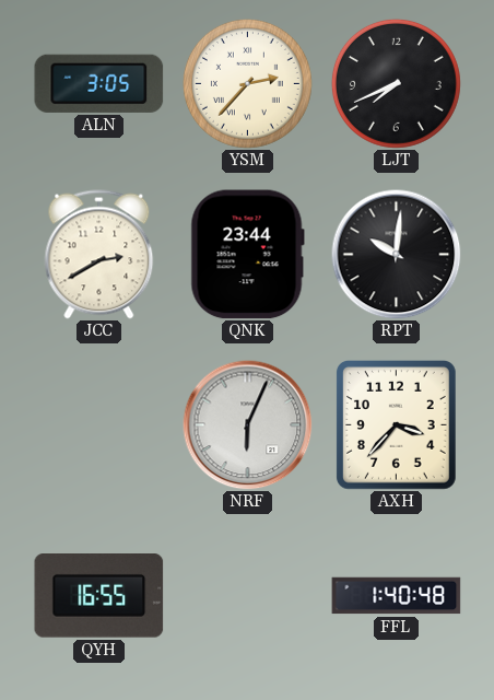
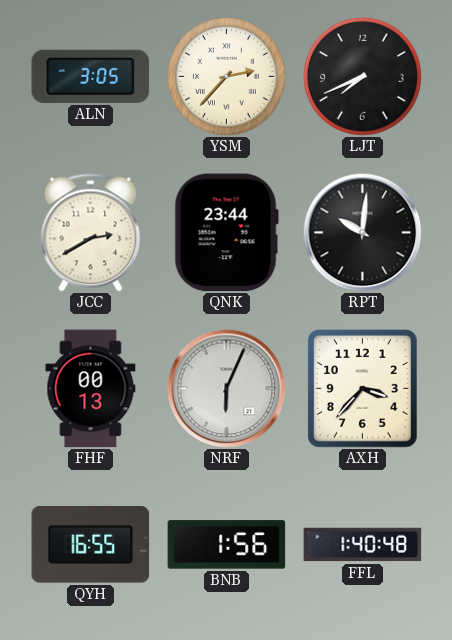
FHF: none -> 00:13 (91, 389)
BNB: none -> 1:56 (227, 545)
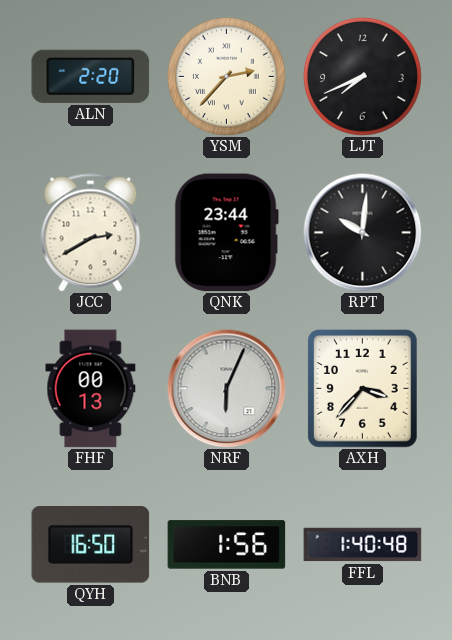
ALN: 3:05 -> 2:20 (91, 76)
QYH: 16:55 -> 16:50 (91, 545)
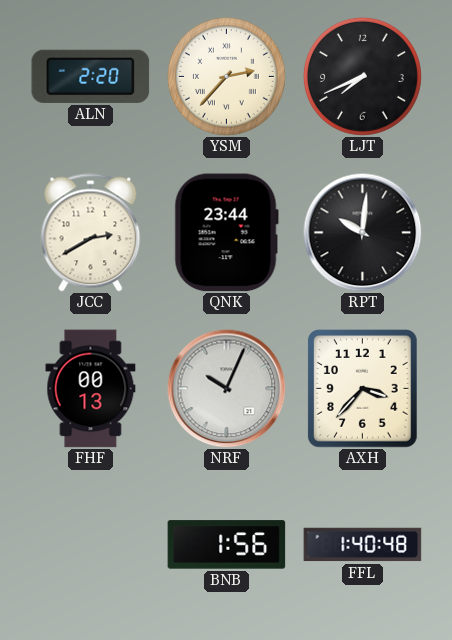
NRF: 6:04 -> 10:04 (227, 389)
QYH: 16:50 -> none (91, 545)
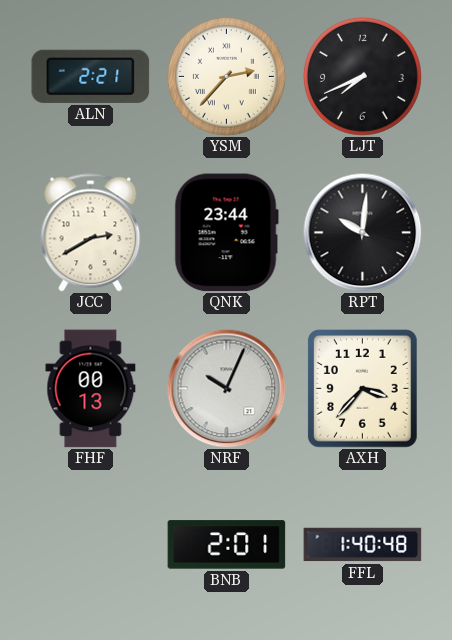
ALN: 2:20 -> 2:21 (91, 76)
BNB: 1:56 -> 2:01 (227, 545)
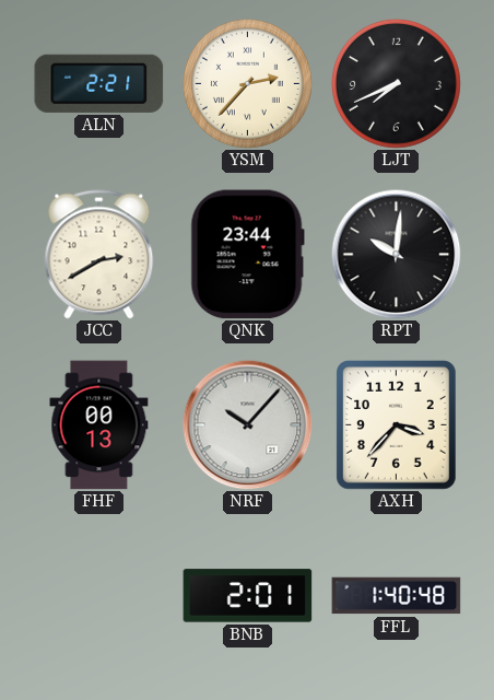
NRF: 10:04 -> 10:07 (248, 425)
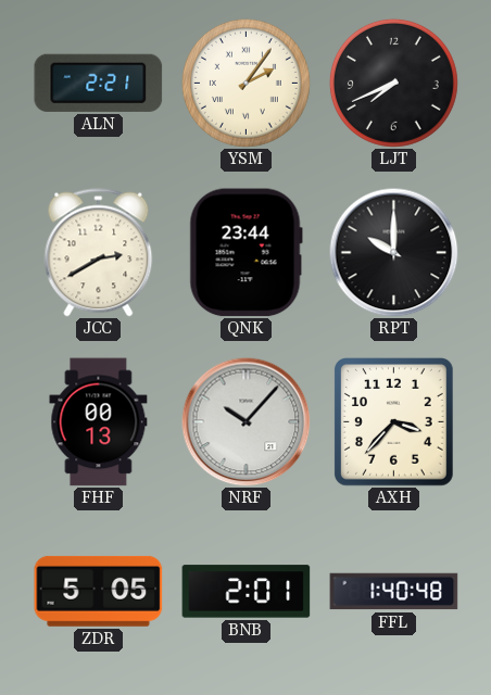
YSM: 2:37 -> 2:06 (246, 83)
RPT: 10:01 -> 10:00 (394, 253)
ZDR: none -> 5:05 (99, 591)
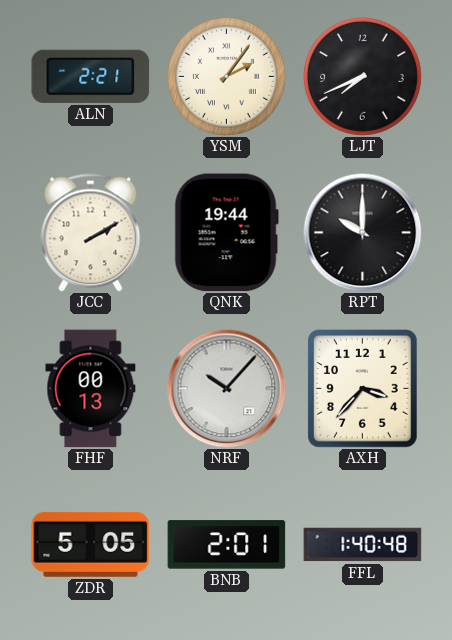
JCC: 2:40 -> 2:10 (91, 233)
QNK: 23:44 -> 19:44 (226, 233)
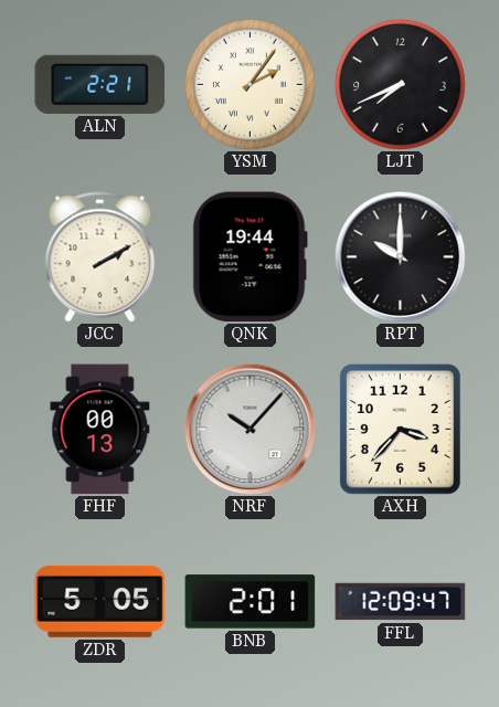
FFL: 1:40 -> 12:09 (401, 602)
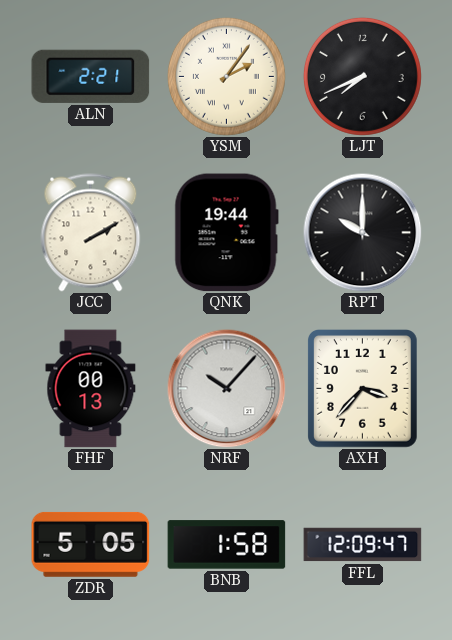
BNB: 2:01 -> 1:58 (227, 545)
